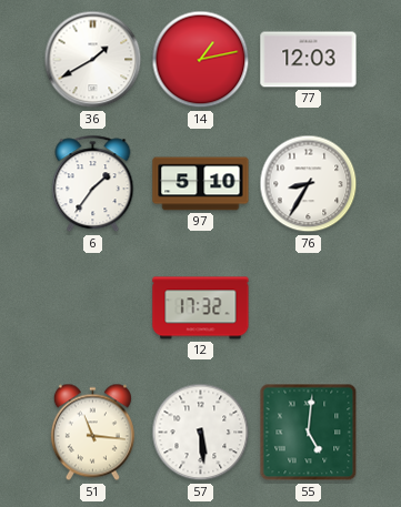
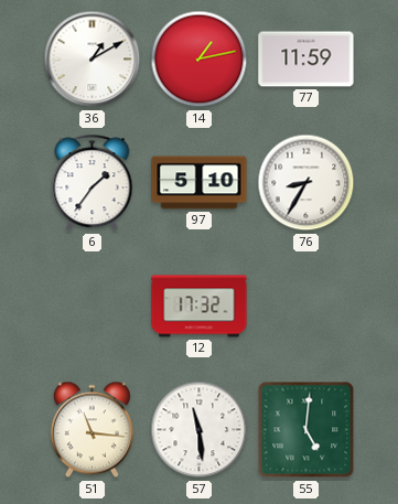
36: 1:40 -> 1:10 (93, 60)
77: 12:03 -> 11:59 (306, 60)
57: 5:29 -> 11:29 (200, 430)
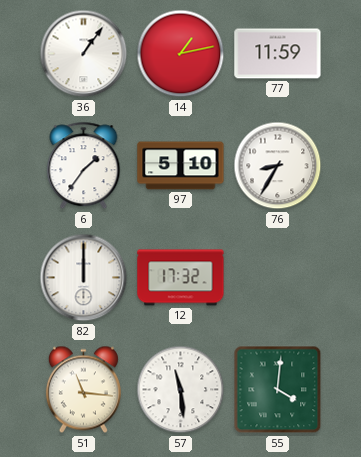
36: 1:10 -> 1:06 (84, 54)
82: none -> 12:00 (84, 278)
55: 5:01 -> 4:01 (278, 390)
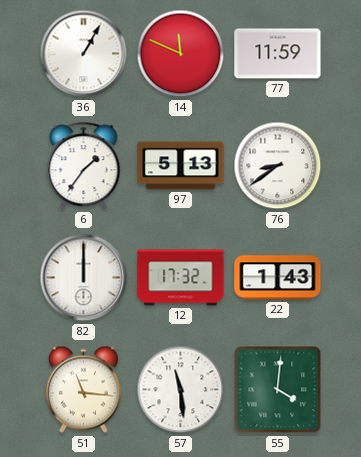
36: 1:06 -> 1:05 (84, 54)
14: 1:13 -> 11:49 (181, 54)
97: 5:10 -> 5:13 (181, 166)
76: 8:35 -> 8:39 (278, 166)
22: none -> 1:43 (278, 278)
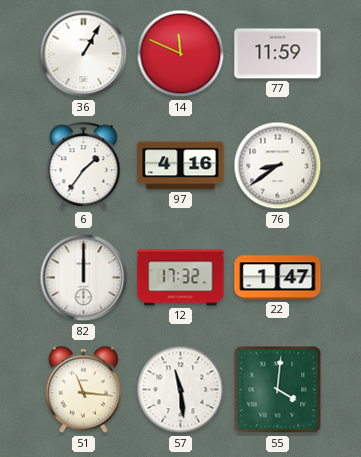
97: 5:13 -> 4:16 (181, 166)
22: 1:43 -> 1:47 (278, 278)
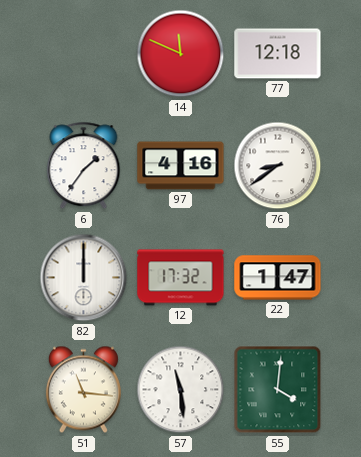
36: 1:05 -> none (84, 54)
77: 11:59 -> 12:18 (278, 54)
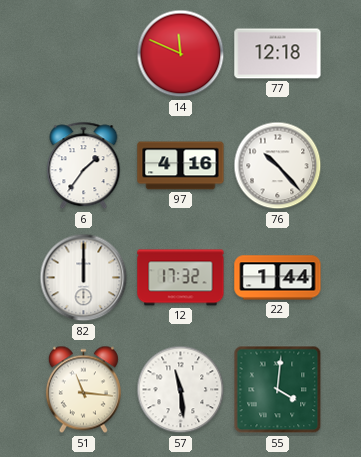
76: 8:39 -> 10:23 (278, 166)
22: 1:47 -> 1:44 (278, 278)
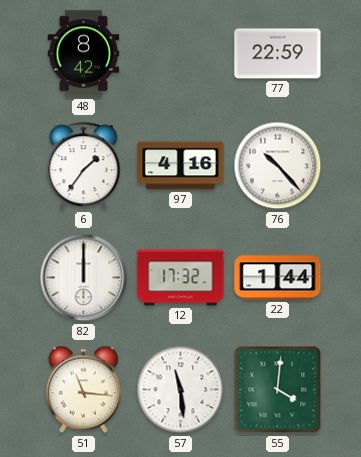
48: none -> 8:42 (84, 54)
14: 11:49 -> none (181, 54)
77: 12:18 -> 22:59 (278, 54)
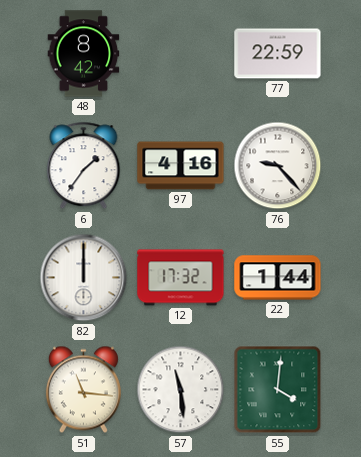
76: 10:23 -> 9:23 (278, 166)
